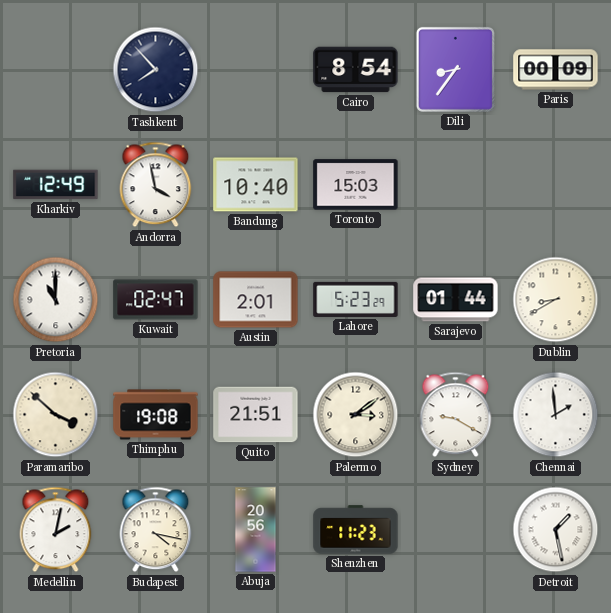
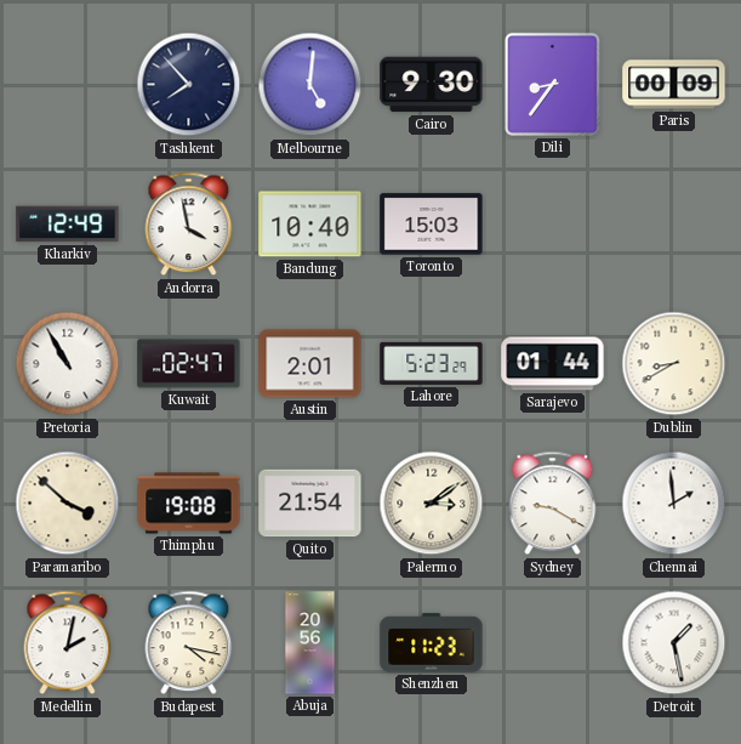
Melbourne: none -> 5:01 (310, 85)
Cairo: 8:54 -> 9:30 (432, 85)
Pretoria: 11:00 -> 10:55 (68, 364)
Quito: 21:51 -> 21:54 (310, 504)
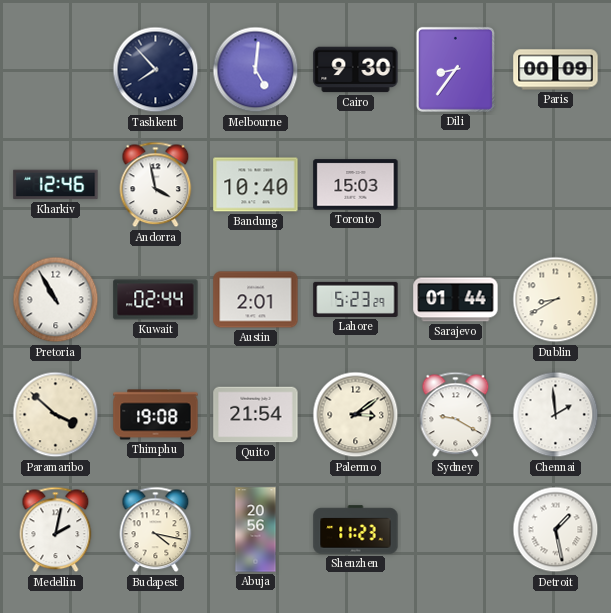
Kharkiv: 12:49 -> 12:46 (56, 185)
Kuwait: 02:47 -> 02:44 (156, 300)
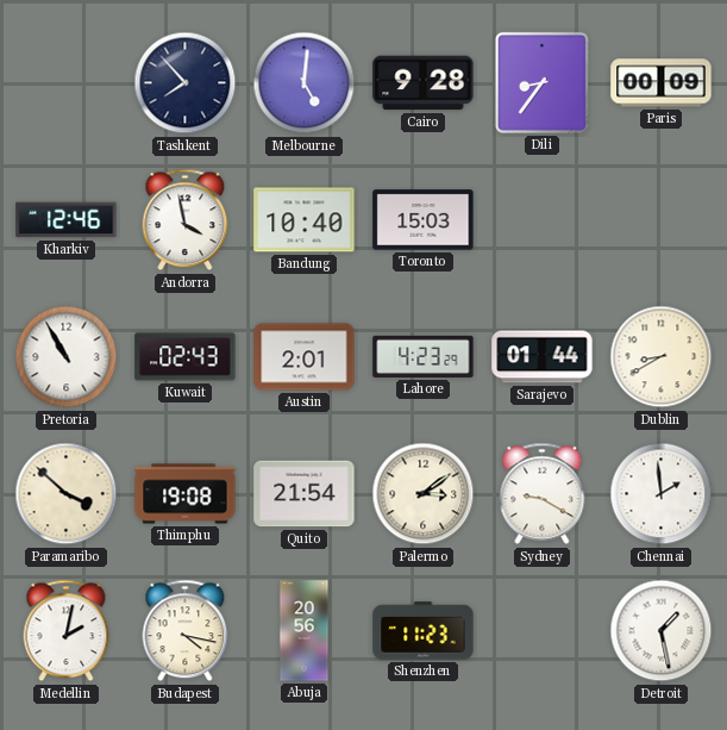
Cairo: 9:30 -> 9:28 (424, 83)
Kuwait: 02:44 -> 02:43 (186, 357)
Lahore: 5:23 -> 4:23 (424, 356)
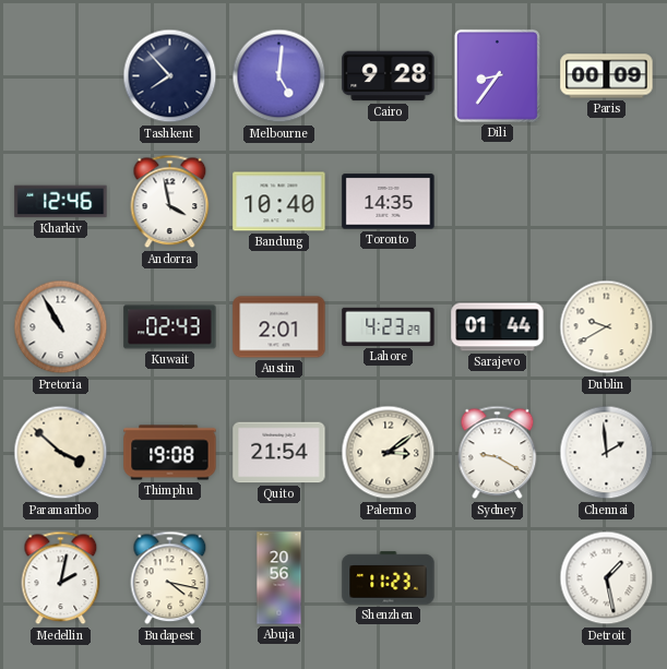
Toronto: 15:03 -> 14:35 (389, 202)
Dublin: 8:40 -> 9:40 (607, 327)
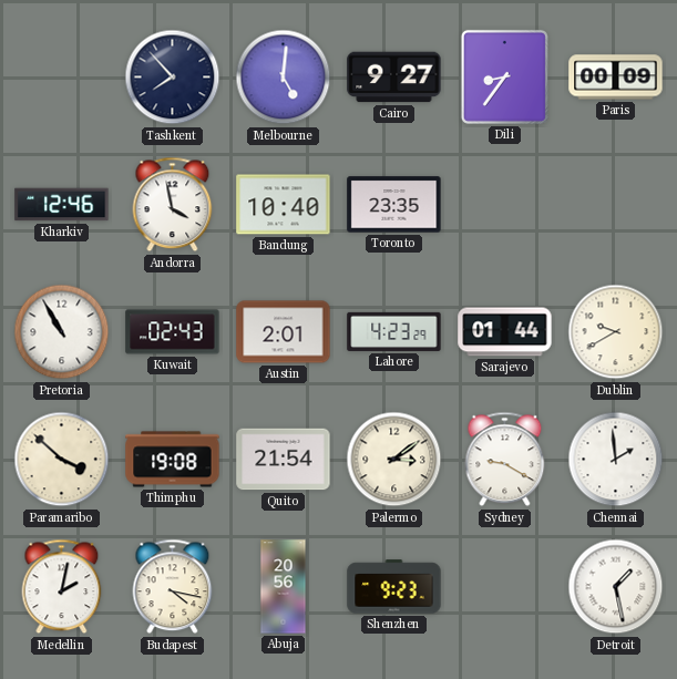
Cairo: 9:28 -> 9:27 (394, 78)
Toronto: 14:35 -> 23:35 (394, 205)
Shenzhen: 11:23 -> 9:23 (394, 587)
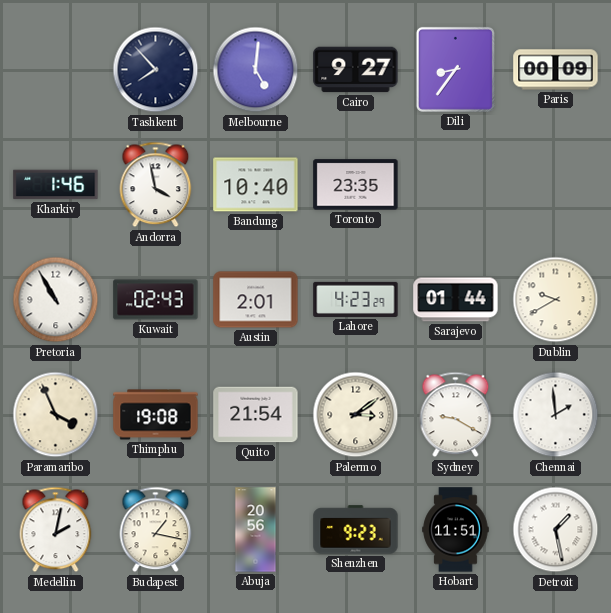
Kharkiv: 12:46 -> 1:46 (56, 185)
Paramaribo: 3:52 -> 3:56 (56, 415)
Budapest: 4:17 -> 1:17 (156, 530)
Hobart: none -> 11:51 (456, 530)
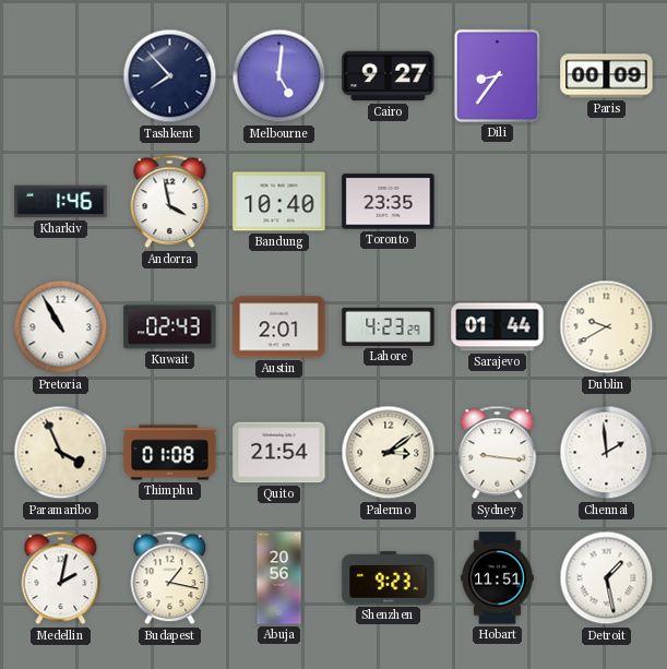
Thimphu: 19:08 -> 01:08 (170, 453)
Sydney: 9:20 -> 9:16 (498, 453)
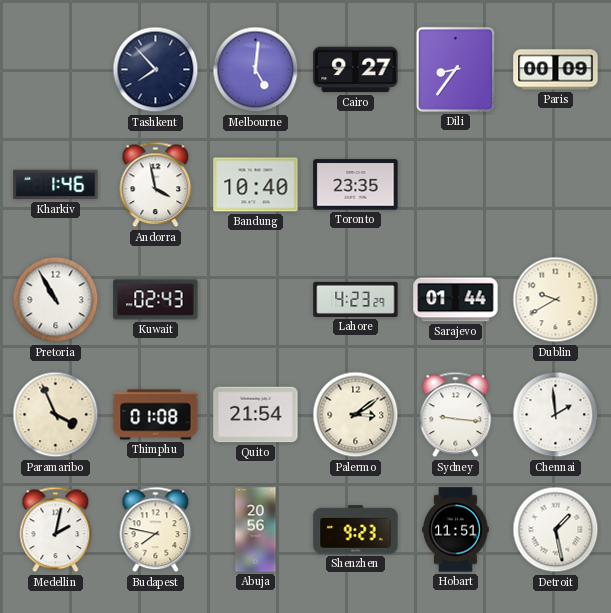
Austin: 2:01 -> none (279, 327)
Budapest: 1:17 -> 7:47 (156, 530)
